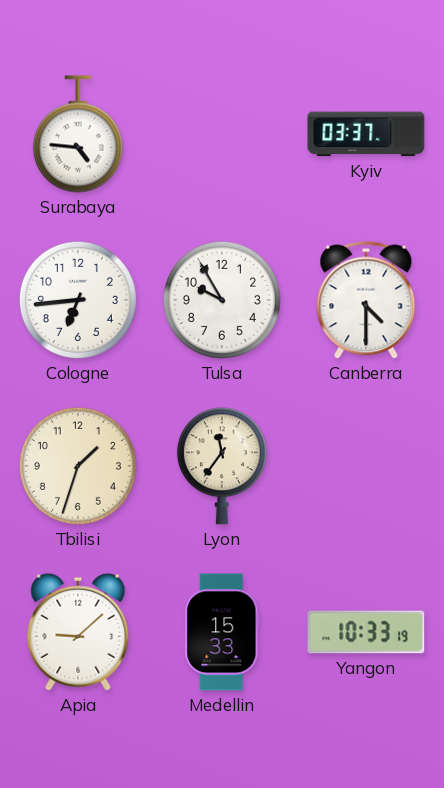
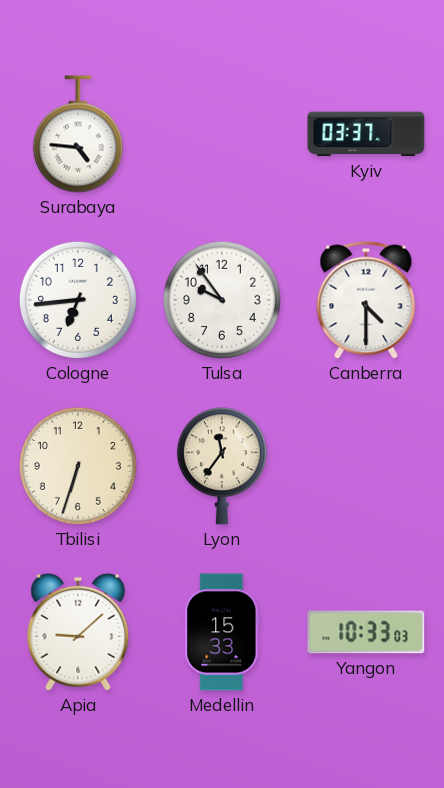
Tulsa: 9:55 -> 9:54 (222, 300)
Tbilisi: 1:33 -> 6:33 (78, 466)
Yangon: 10:33:19 -> 10:33:03 (366, 632)
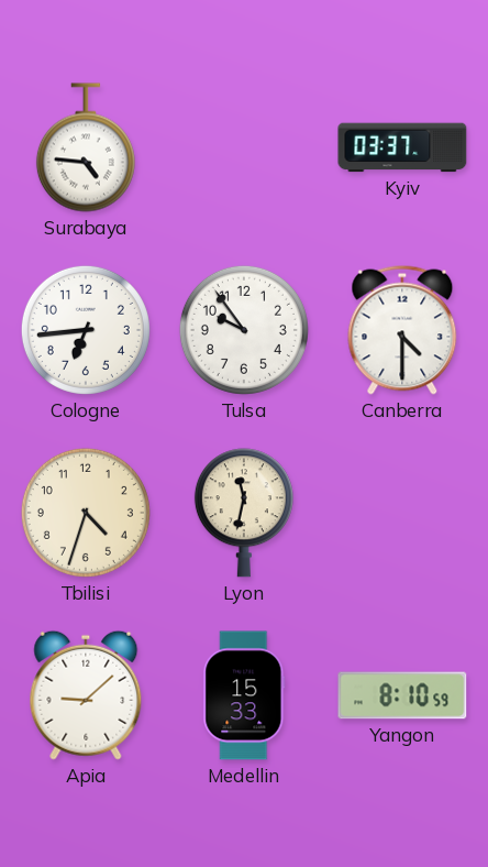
Tbilisi: 6:33 -> 4:33 (86, 513)
Lyon: 11:36 -> 11:32 (244, 513)
Yangon: 10:33 -> 8:10 (402, 695)
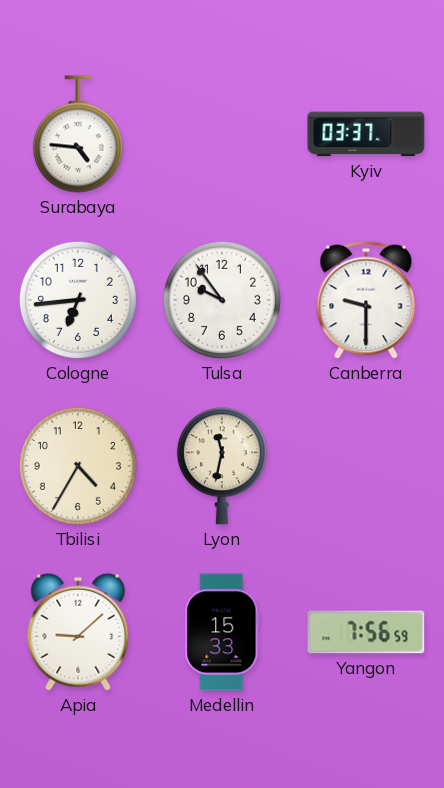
Canberra: 4:30 -> 9:30 (366, 300)
Tbilisi: 4:33 -> 4:35 (78, 466)
Yangon: 8:10 -> 7:56 (366, 632)
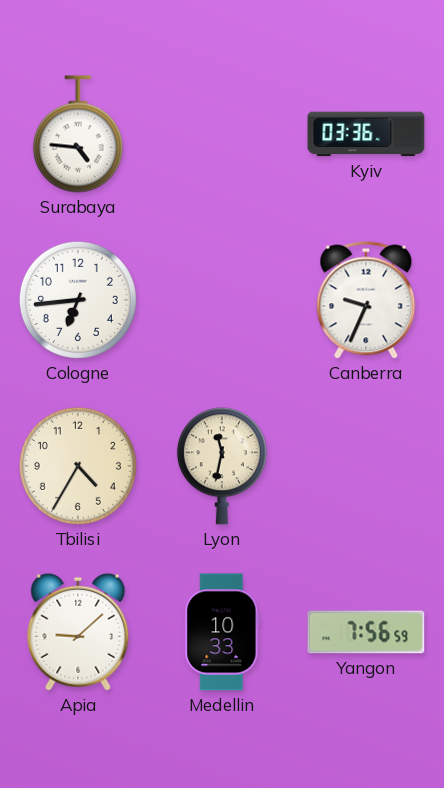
Kyiv: 03:37 -> 03:36 (366, 134)
Tulsa: 9:54 -> none (222, 300)
Canberra: 9:30 -> 9:34 (366, 300)
Medellin: 15:33 -> 10:33 (222, 632)
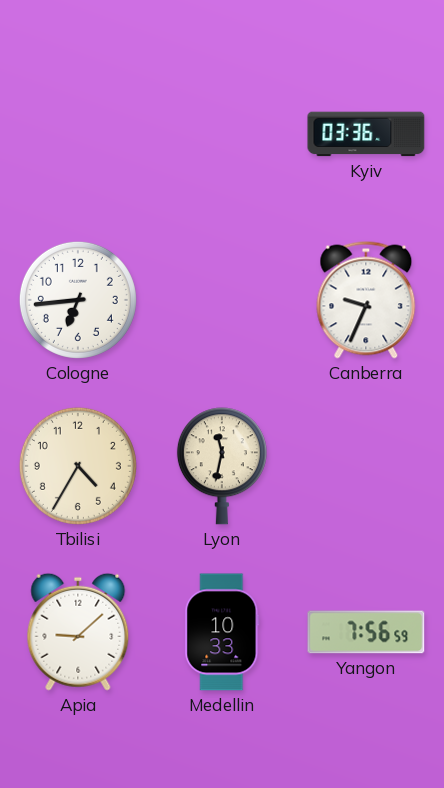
Surabaya: 4:46 -> none (78, 134)
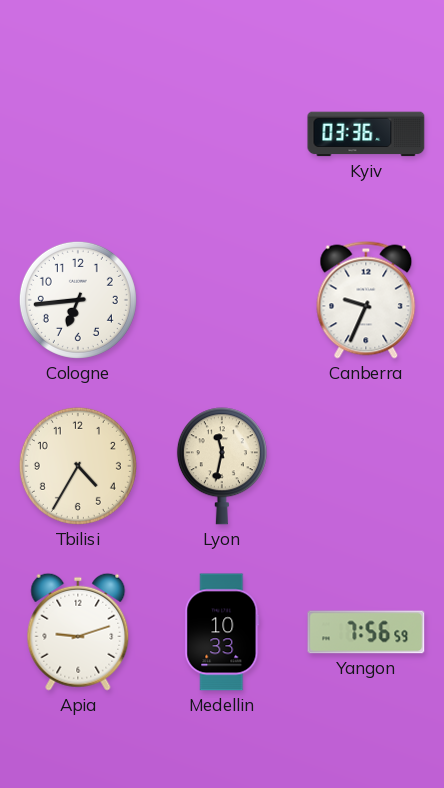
Apia: 9:08 -> 9:12 (78, 632)
